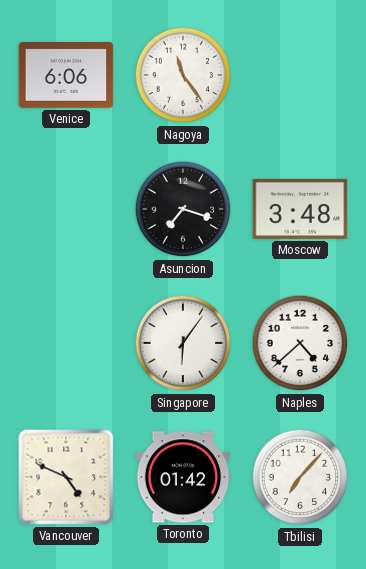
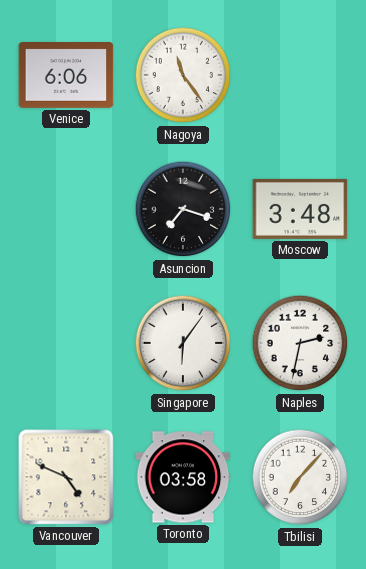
Naples: 4:38 -> 2:32 (300, 343)
Toronto: 01:42 -> 03:58 (183, 477)
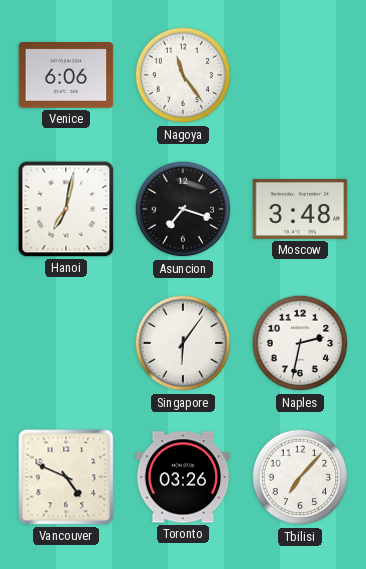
Hanoi: none -> 7:02 (66, 209)
Toronto: 03:58 -> 03:26 (183, 477)
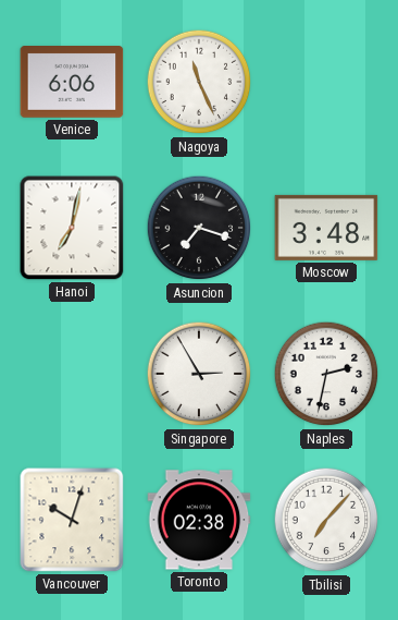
Nagoya: 11:24 -> 11:26 (199, 82)
Singapore: 6:06 -> 2:55 (199, 374)
Vancouver: 4:49 -> 10:03 (72, 520)
Toronto: 03:26 -> 02:38 (199, 520)
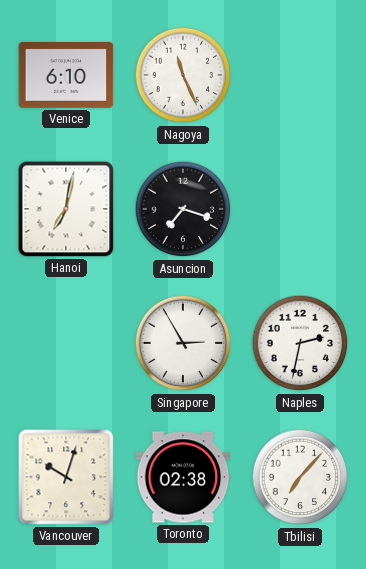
Venice: 6:06 -> 6:10 (66, 76)
Moscow: 3:48 -> none (326, 228)
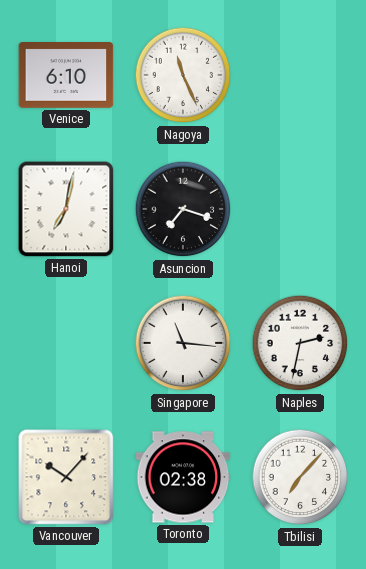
Singapore: 2:55 -> 11:16 (183, 343)
Vancouver: 10:03 -> 10:07 (66, 477)
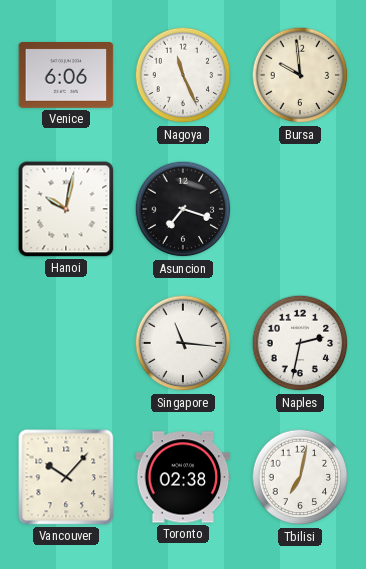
Venice: 6:10 -> 6:06 (66, 76)
Bursa: none -> 9:59 (300, 75)
Hanoi: 7:02 -> 10:02 (66, 209)
Tbilisi: 7:07 -> 7:02 (300, 477)
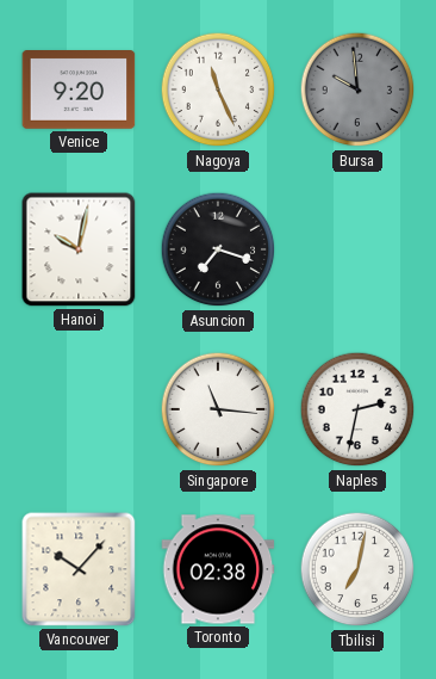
Venice: 6:06 -> 9:20 (79, 91)
Bursa dial: cream -> grey (357, 89)
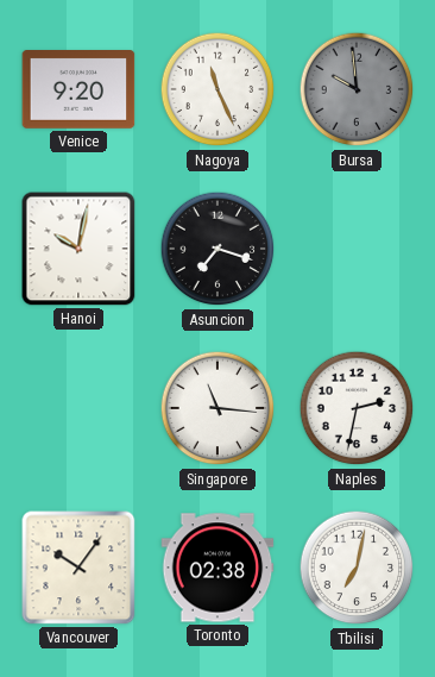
Vancouver: 10:07 -> 10:06 (78, 568)
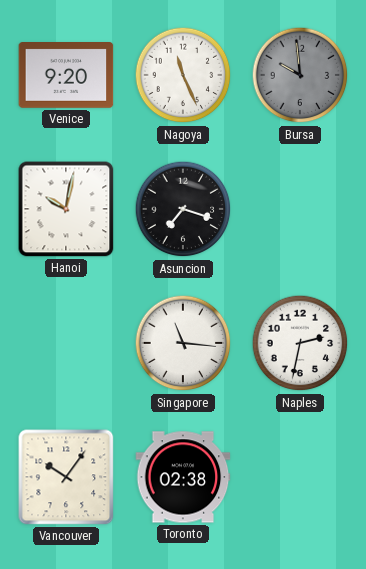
Tbilisi: 7:02 -> none (357, 568)
